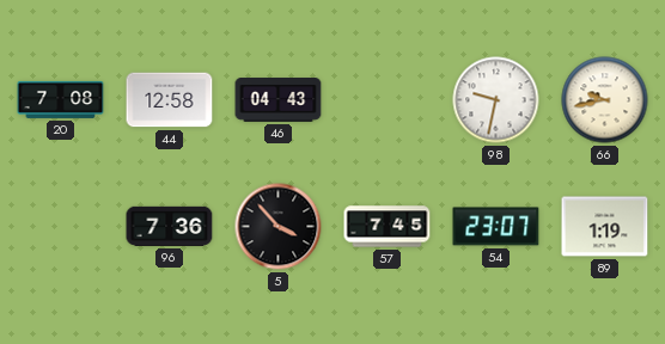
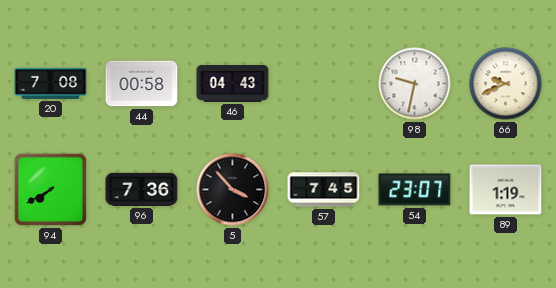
44: 12:58 -> 00:58 (142, 84)
66: 9:43 -> 9:41 (506, 84)
94: none -> 7:40 (50, 189)
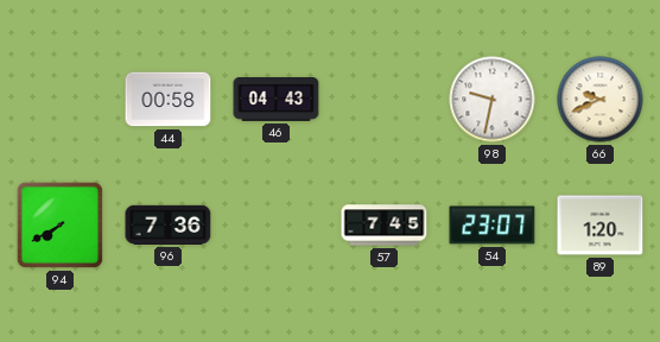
20: 7:08 -> none (51, 83)
5: 3:53 -> none (233, 190)
89: 1:19 -> 1:20 (601, 226)
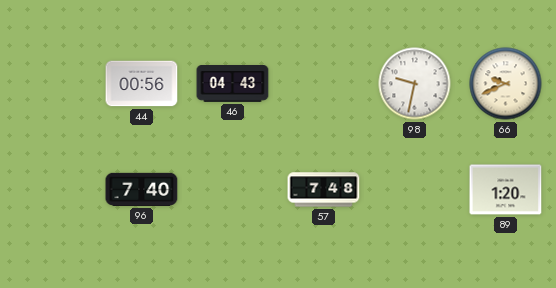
44: 00:58 -> 00:56 (142, 84)
94: 7:40 -> none (59, 224)
96: 7:36 -> 7:40 (142, 189)
57: 7:45 -> 7:48 (324, 190)
54: 23:07 -> none (493, 226)
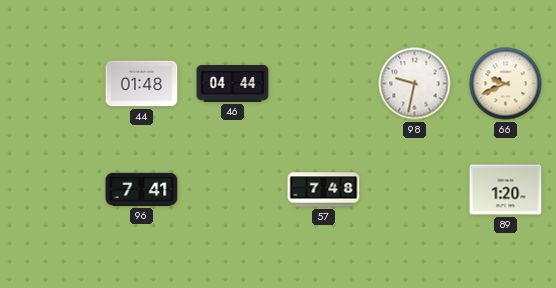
44: 00:56 -> 01:48 (142, 84)
46: 04:43 -> 04:44 (233, 84)
96: 7:40 -> 7:41 (142, 189)
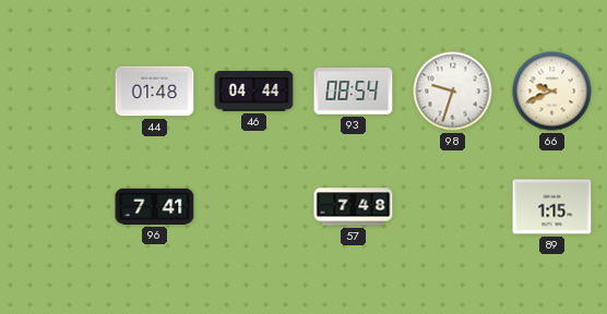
93: none -> 08:54 (354, 90)
98: 9:32 -> 9:33 (453, 92)
89: 1:20 -> 1:15 (552, 207)
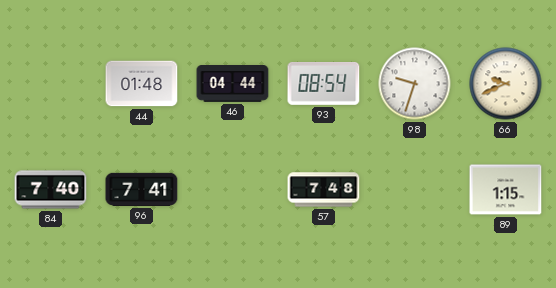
84: none -> 7:40 (51, 190)
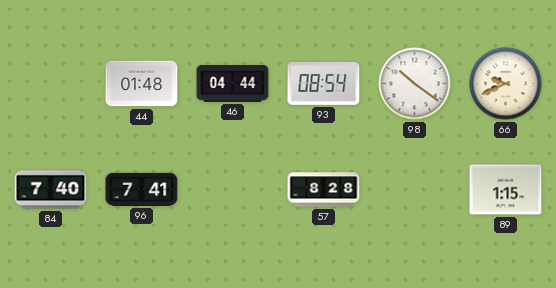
98: 9:33 -> 10:21 (415, 84)
57: 7:48 -> 8:28 (324, 190)
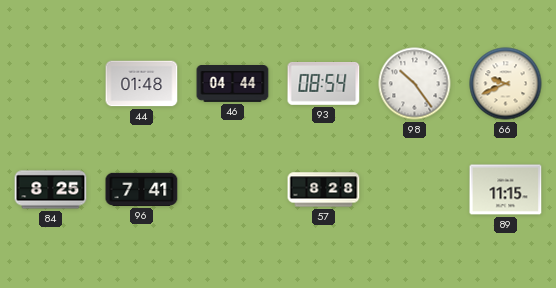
98: 10:21 -> 10:24 (415, 84)
84: 7:40 -> 8:25 (51, 190)
89: 1:15 -> 11:15 (506, 190)
